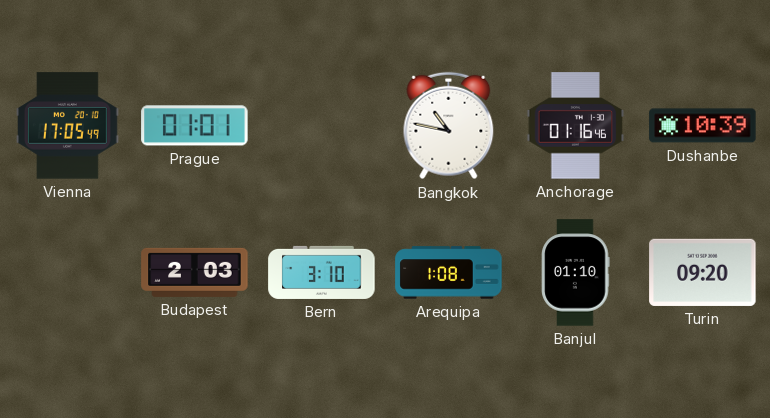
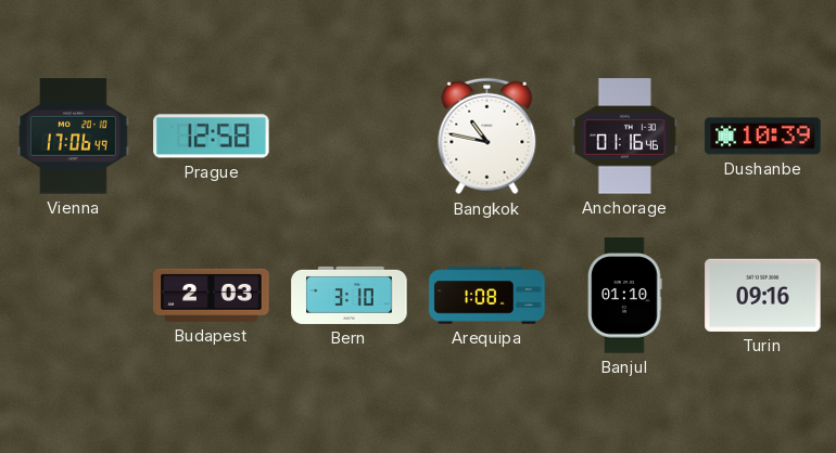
Vienna: 17:05 -> 17:06 (73, 137)
Prague: 01:01 -> 12:58 (212, 137)
Turin: 09:20 -> 09:16 (763, 295)
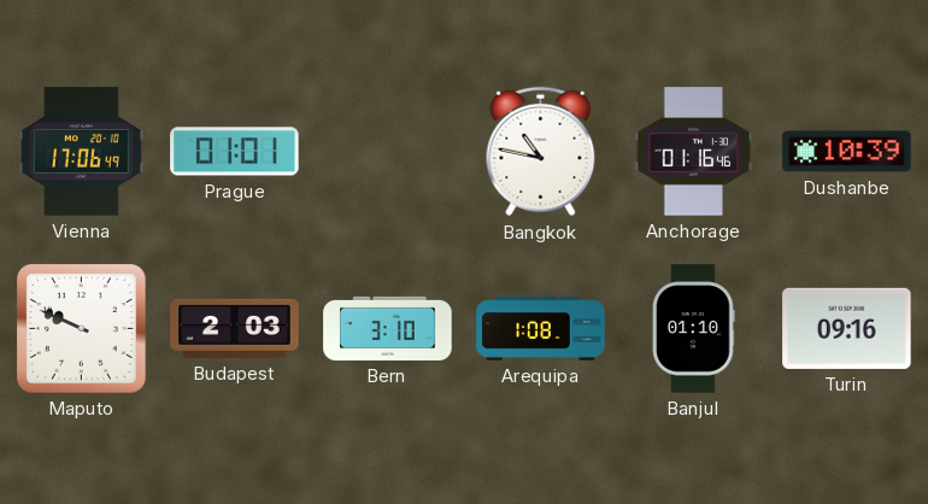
Prague: 12:58 -> 01:01 (235, 152)
Maputo: none -> 9:49 (82, 329)
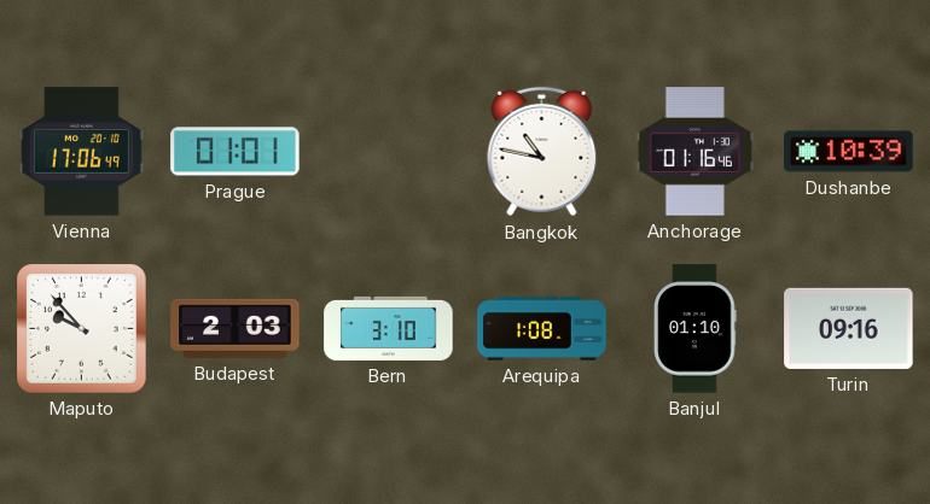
Maputo: 9:49 -> 9:53 (82, 329)
